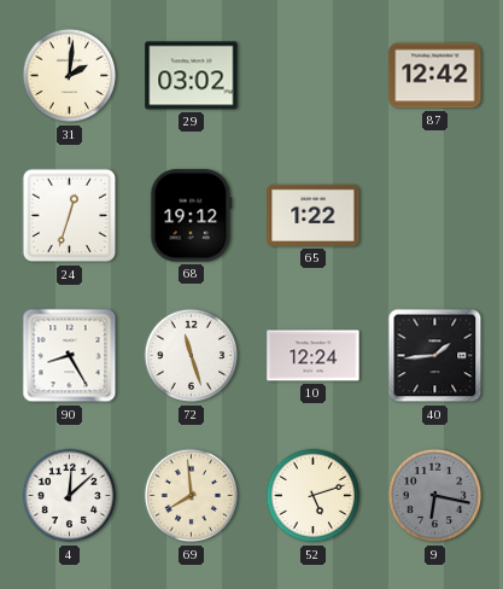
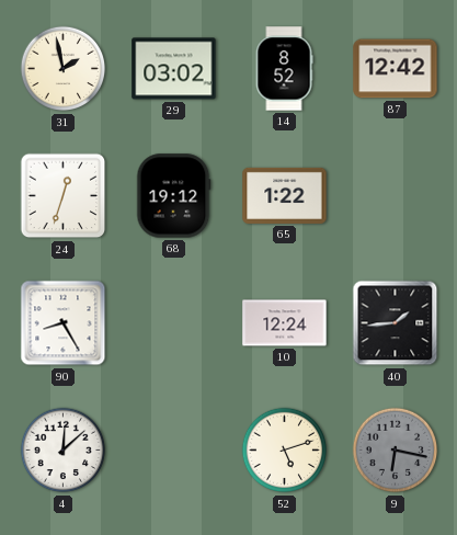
31: 2:01 -> 1:58 (64, 69)
14: none -> 8:52 (284, 69)
72: 11:27 -> none (192, 356)
69: 7:59 -> none (192, 496)
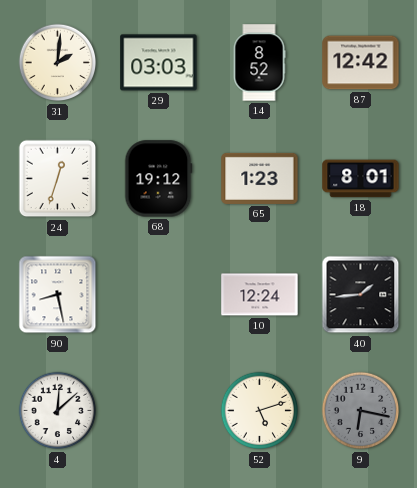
31: 1:58 -> 2:01 (58, 63)
29: 03:02 -> 03:03 (159, 63)
65: 1:22 -> 1:23 (260, 178)
18: none -> 8:01 (361, 179)
90: 8:25 -> 8:28 (58, 295)
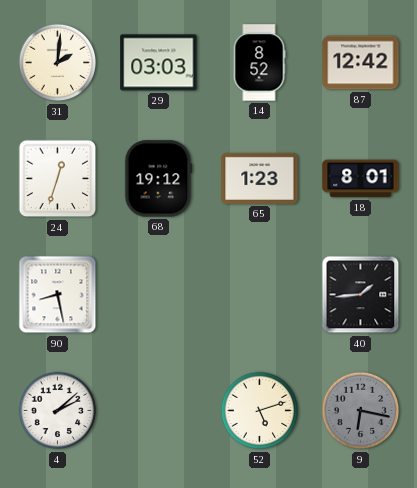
10: 12:24 -> none (260, 295)
4: 12:08 -> 2:08 (58, 411)
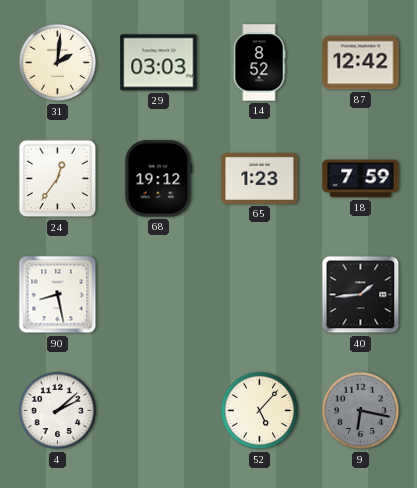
24: 12:33 -> 12:36 (58, 179)
18: 8:01 -> 7:59 (361, 179)
52: 5:12 -> 5:07 (260, 411)
